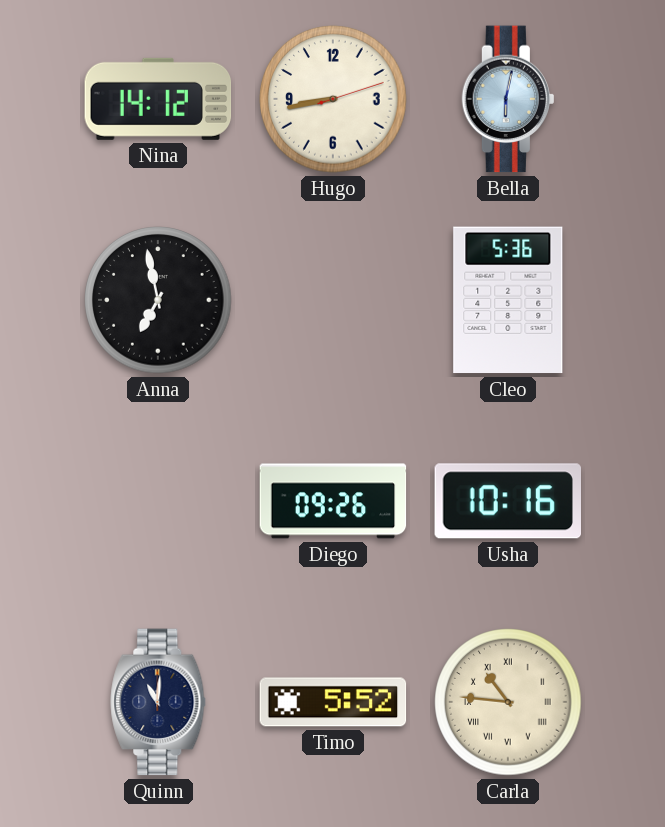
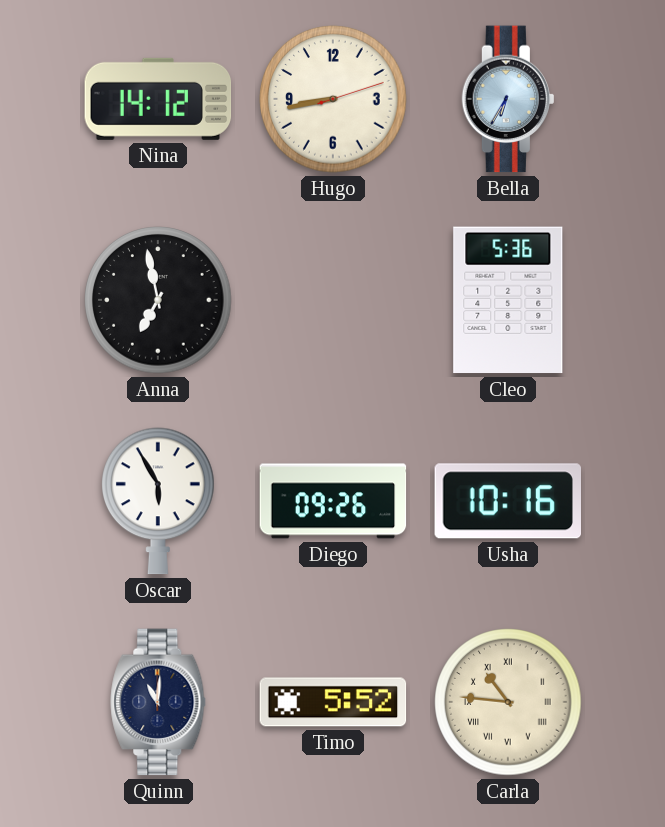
Bella: 6:02 -> 6:35 (507, 99)
Oscar: none -> 5:55 (159, 501)
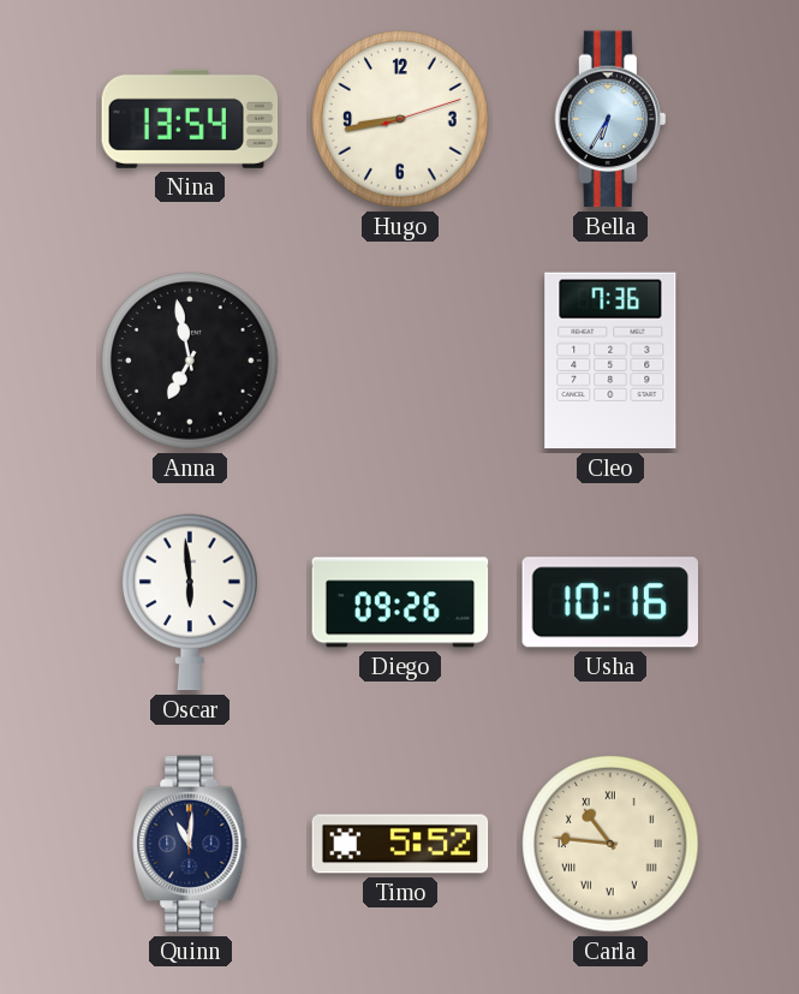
Nina: 14:12 -> 13:54 (190, 119)
Cleo: 5:36 -> 7:36 (610, 361)
Oscar: 5:55 -> 5:59 (191, 602)
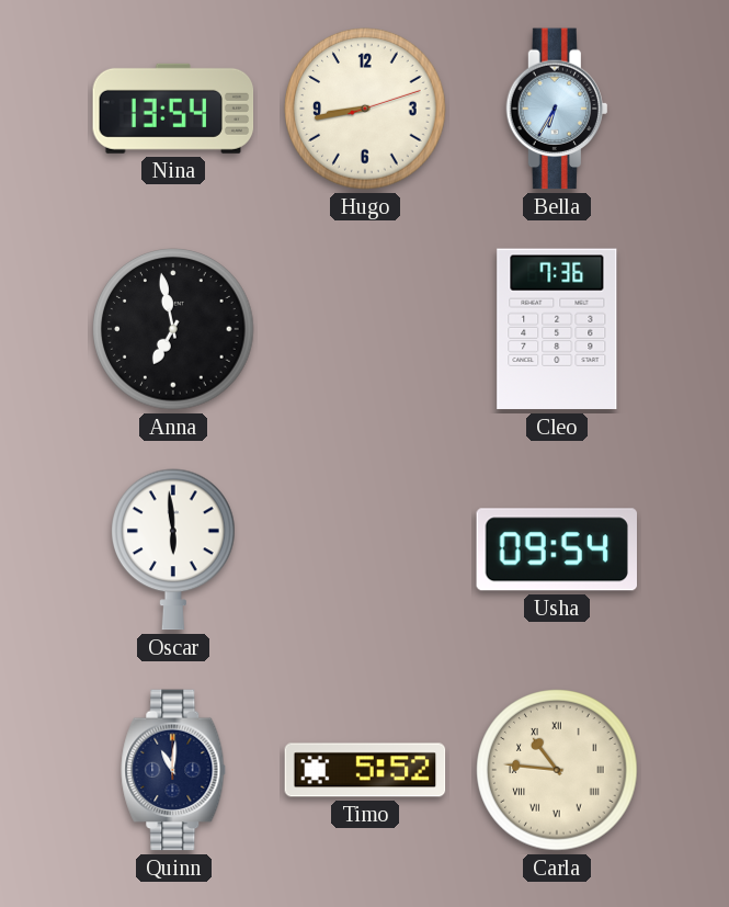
Diego: 09:26 -> none (400, 602)
Usha: 10:16 -> 09:54 (556, 549)
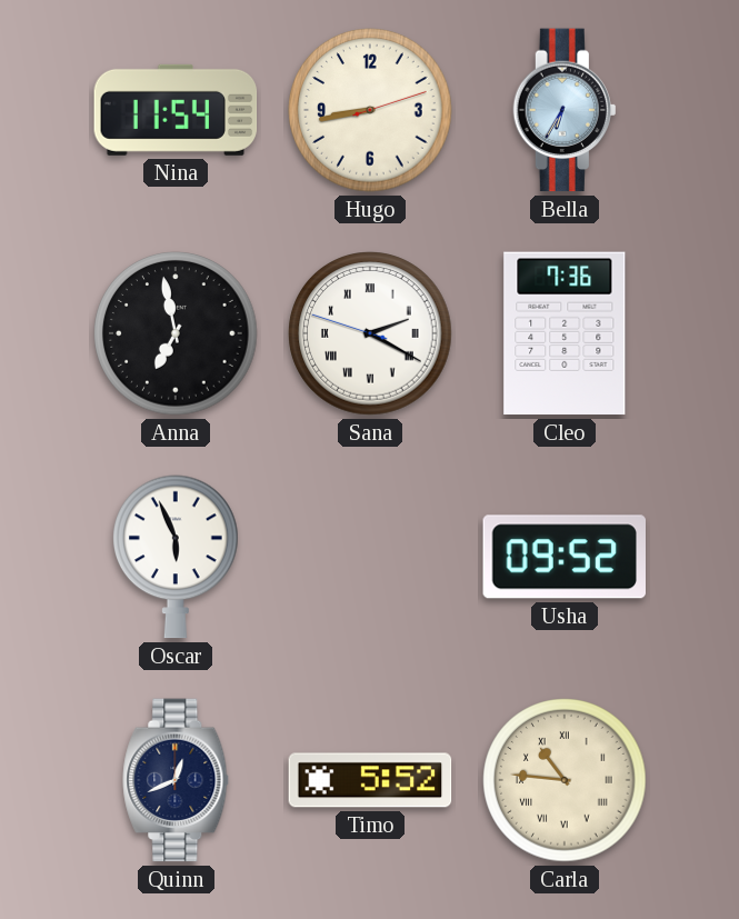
Nina: 13:54 -> 11:54 (176, 110)
Sana: none -> 2:19 (370, 333)
Oscar: 5:59 -> 5:56 (177, 557)
Usha: 09:54 -> 09:52 (563, 557)
Quinn: 11:01 -> 12:41 (176, 780)
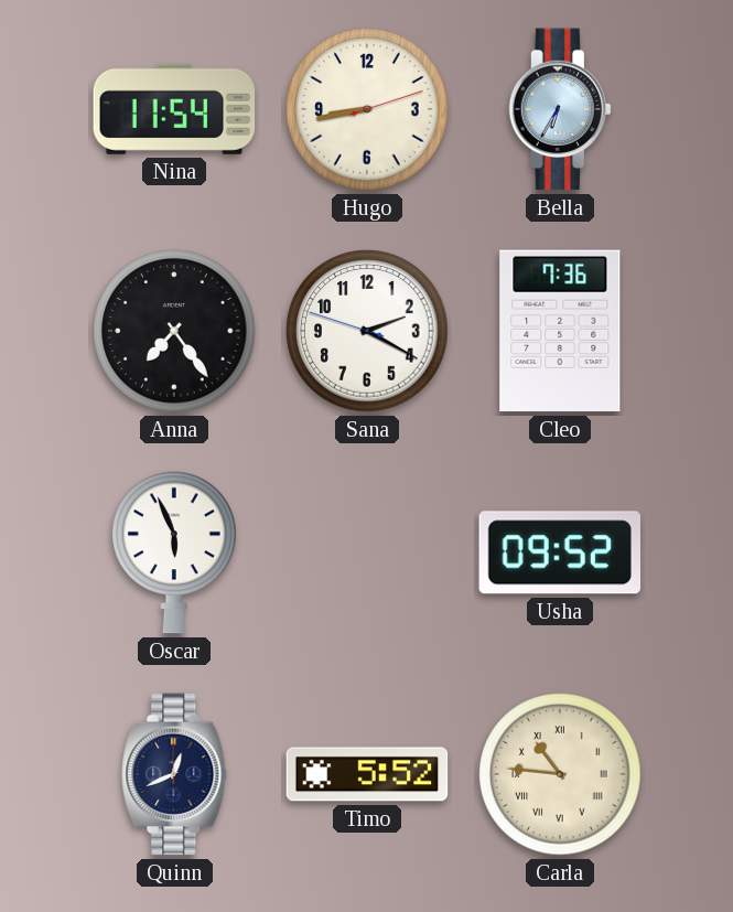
Anna: 6:58 -> 7:24 (174, 331)
Sana numerals: Roman -> Arabic (367, 331)
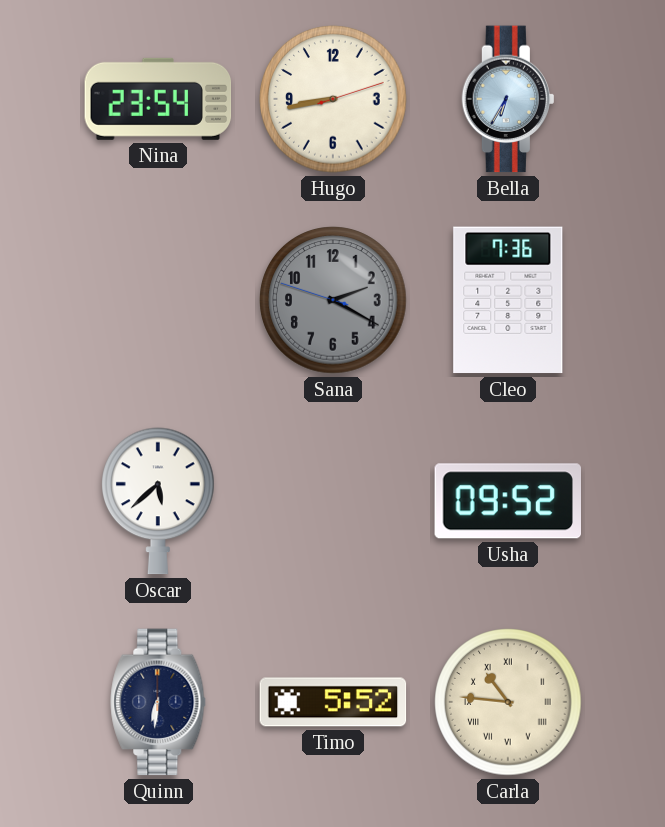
Nina: 11:54 -> 23:54 (158, 99)
Anna: 7:24 -> none (174, 331)
Sana dial: white -> grey (333, 300)
Oscar: 5:56 -> 5:38 (159, 501)
Quinn: 12:41 -> 6:31 (158, 702)
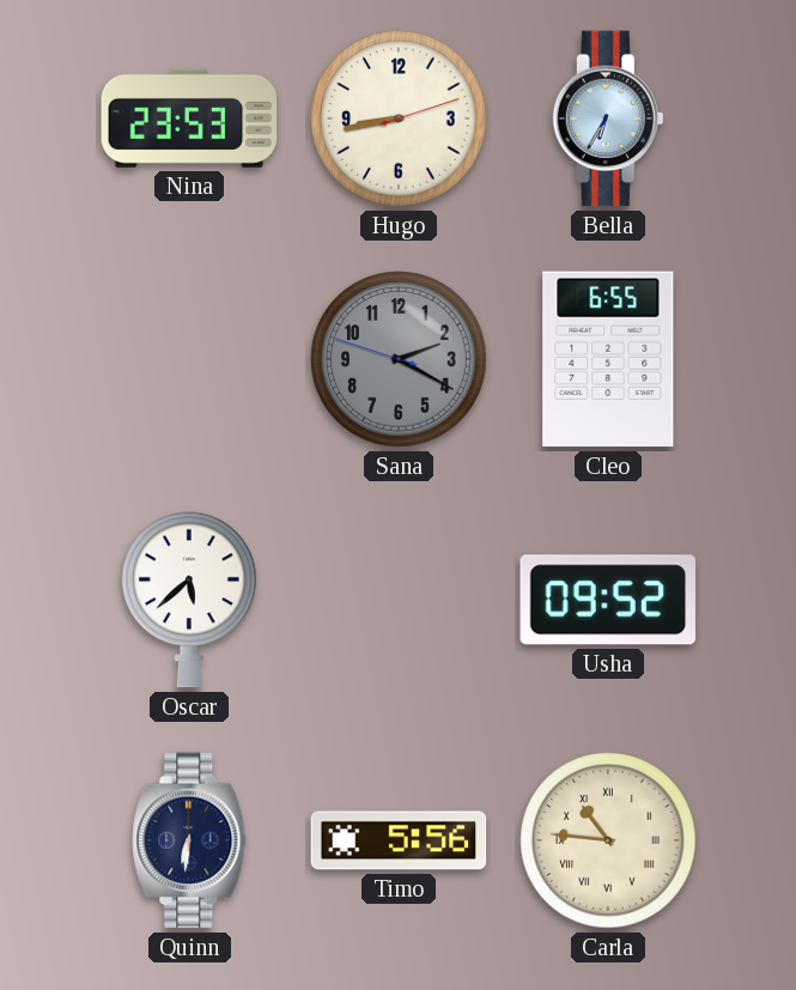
Nina: 23:54 -> 23:53 (189, 119)
Cleo: 7:36 -> 6:55 (608, 359)
Timo: 5:52 -> 5:56 (399, 840)
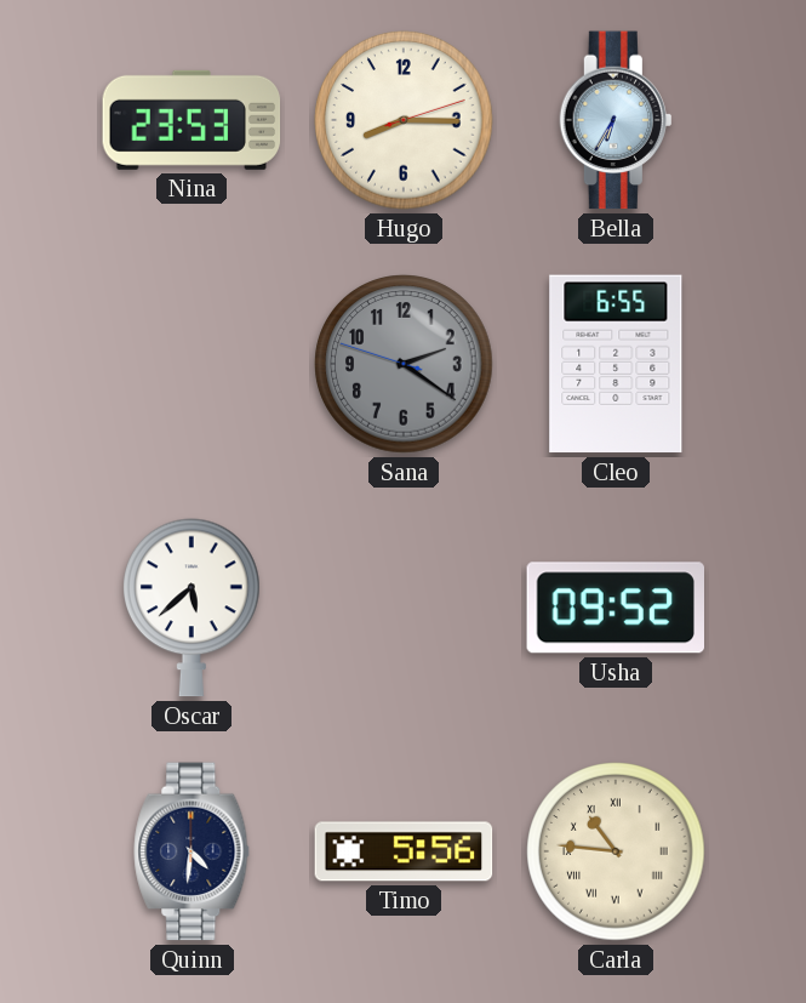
Hugo: 8:43 -> 8:15 (404, 120)
Sana: 2:19 -> 2:20 (404, 364)
Quinn: 6:31 -> 4:31 (192, 851)
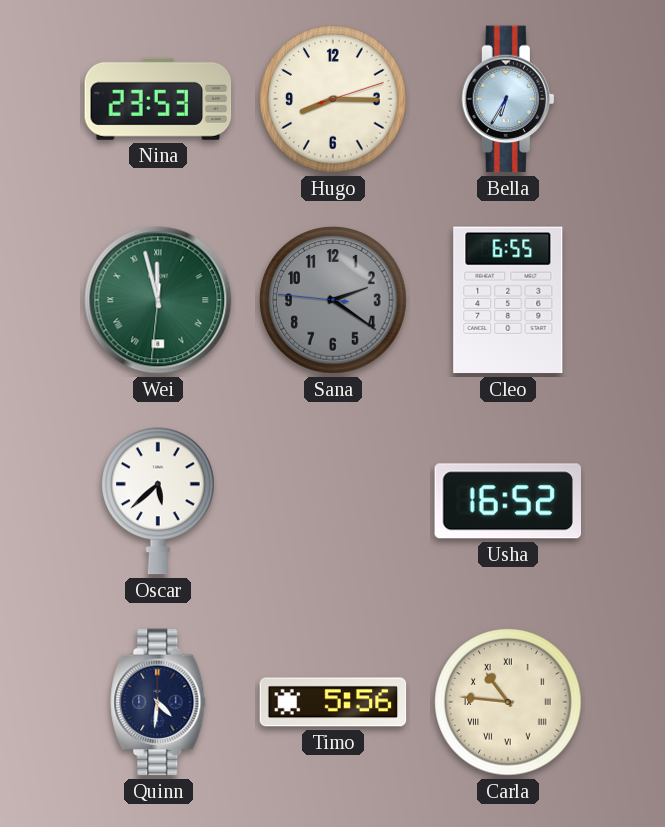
Wei: none -> 11:57 (158, 300)
Sana: 2:20:48 -> 2:20:46 (333, 300)
Usha: 09:52 -> 16:52 (507, 501)
